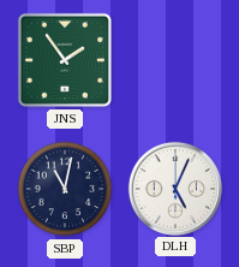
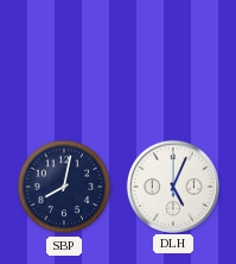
JNS: 1:54 -> none (65, 60)
SBP: 11:02 -> 8:02 (64, 187)
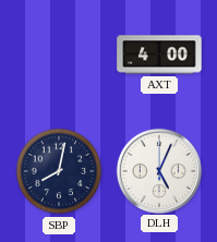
AXT: none -> 4:00 (159, 55)
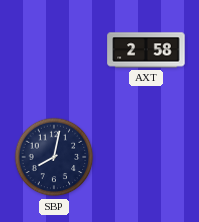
AXT: 4:00 -> 2:58 (146, 50)
DLH: 5:04 -> none (158, 170)
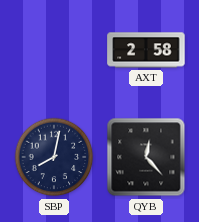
QYB: none -> 12:23 (146, 157)
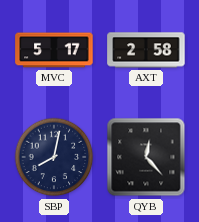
MVC: none -> 5:17 (54, 50)
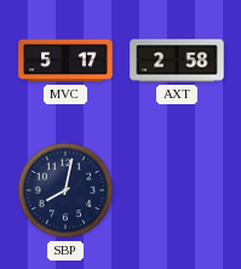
QYB: 12:23 -> none (146, 157)
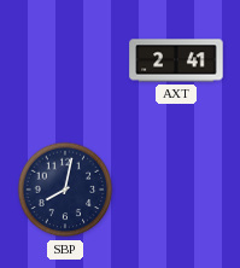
MVC: 5:17 -> none (65, 61)
AXT: 2:58 -> 2:41 (176, 60)
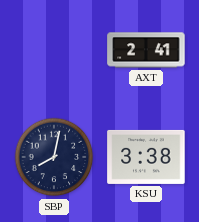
KSU: none -> 3:38 (146, 157)
